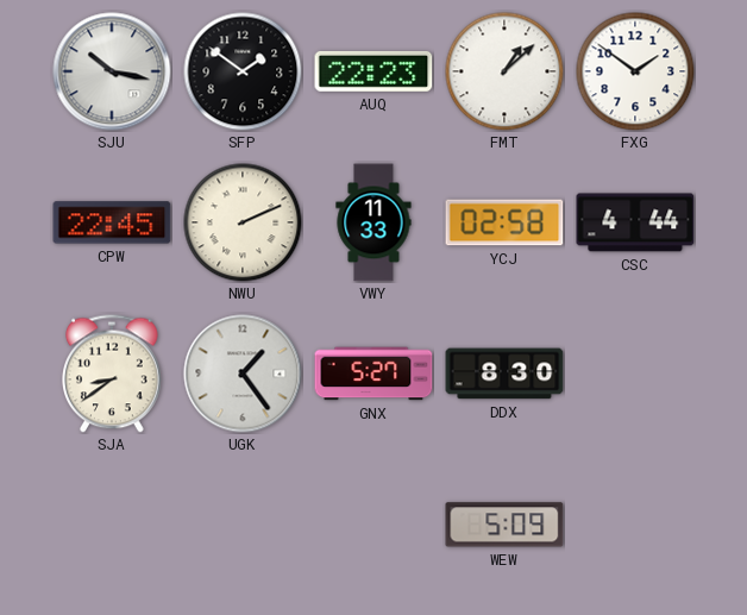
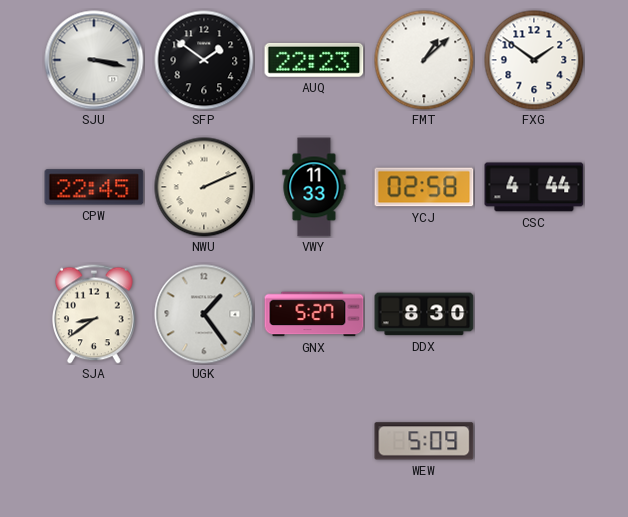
SJU: 10:17 -> 3:17 (94, 60)
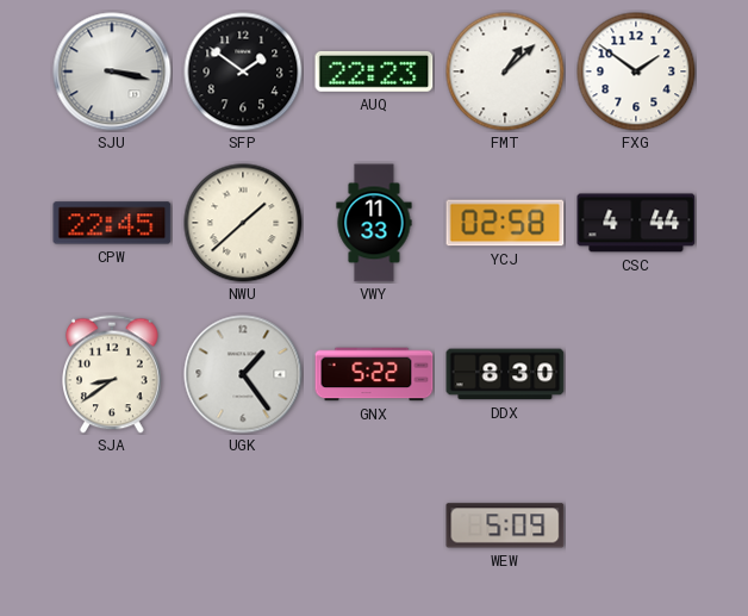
NWU: 2:11 -> 1:38 (243, 223)
GNX: 5:27 -> 5:22 (374, 374)
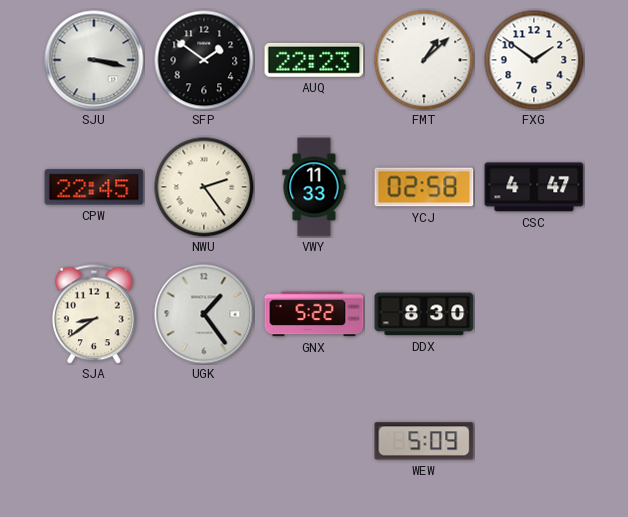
NWU: 1:38 -> 2:24 (204, 187)
CSC: 4:44 -> 4:47 (534, 187)
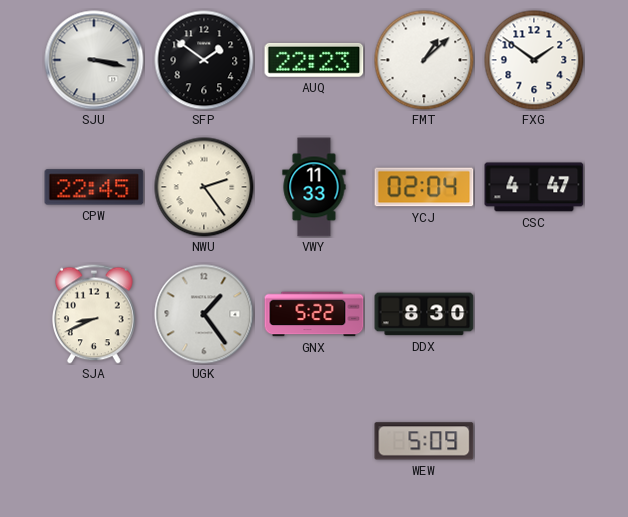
YCJ: 02:58 -> 02:04 (424, 187)
SJA: 8:39 -> 8:41 (95, 314)
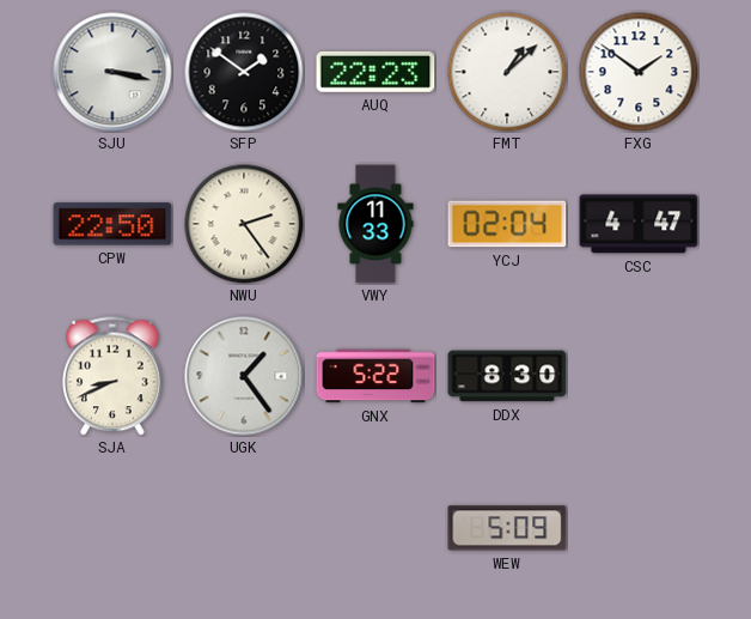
CPW: 22:45 -> 22:50 (112, 224)
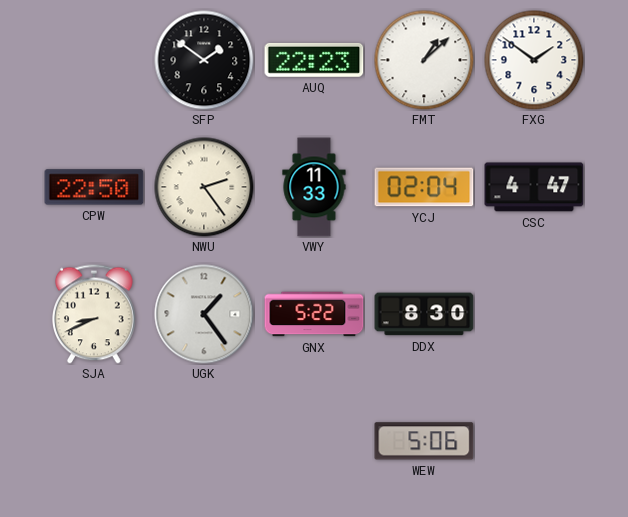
SJU: 3:17 -> none (112, 72)
WEW: 5:09 -> 5:06 (424, 441)
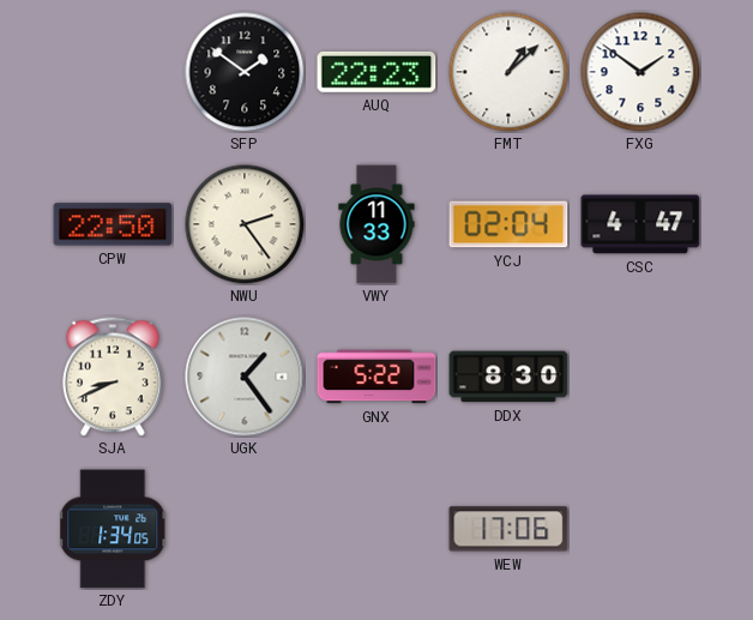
ZDY: none -> 1:34 (114, 529)
WEW: 5:06 -> 17:06 (508, 529)
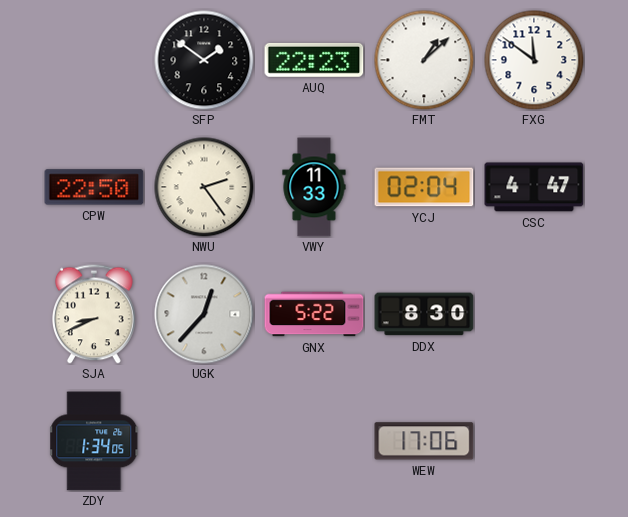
FXG: 1:51 -> 11:51 (534, 60)
UGK: 1:24 -> 12:37 (204, 314)
